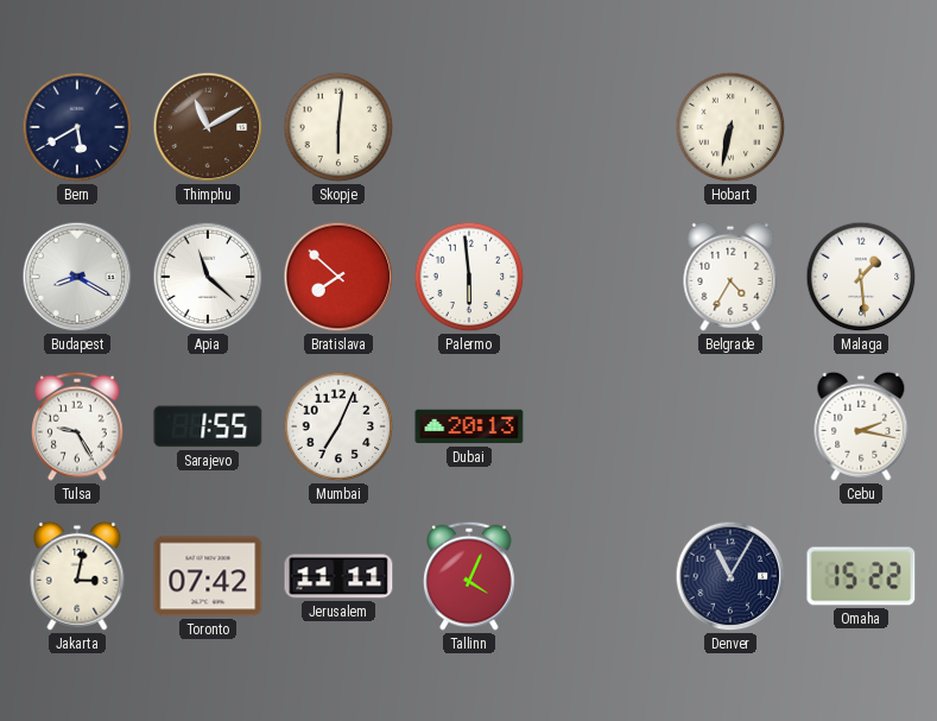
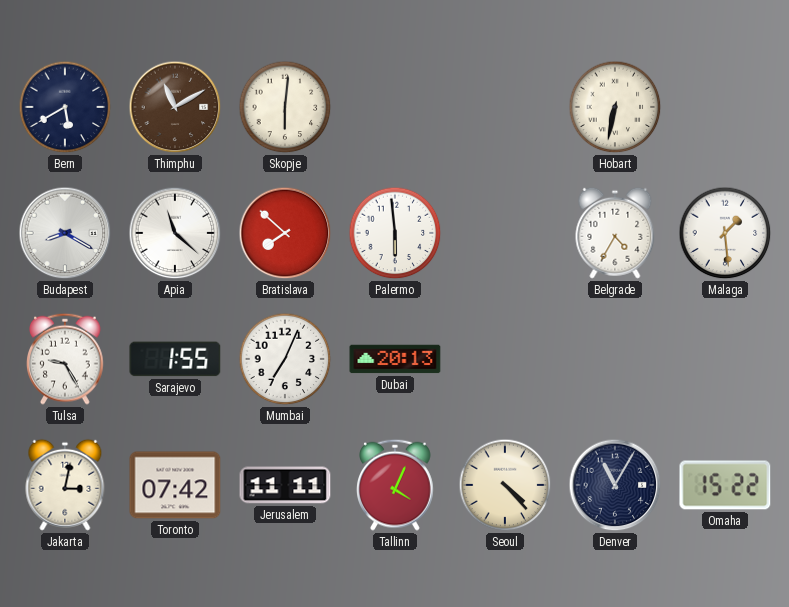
Cebu: 2:17 -> none (861, 426)
Seoul: none -> 4:23 (505, 485)
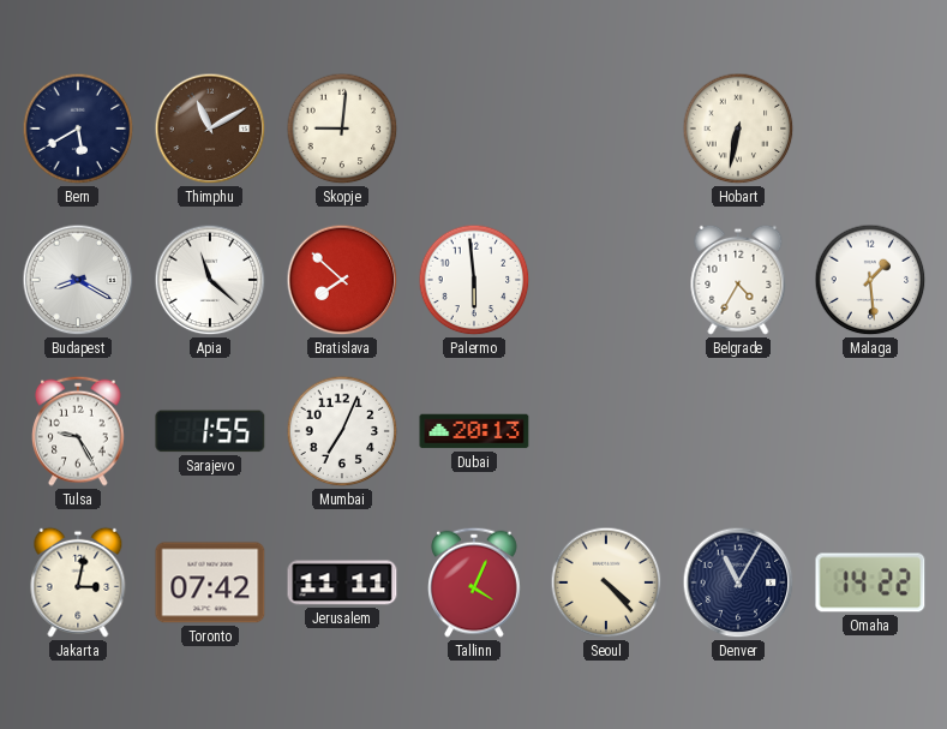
Skopje: 6:01 -> 9:01 (342, 129)
Omaha: 15:22 -> 14:22 (870, 582)
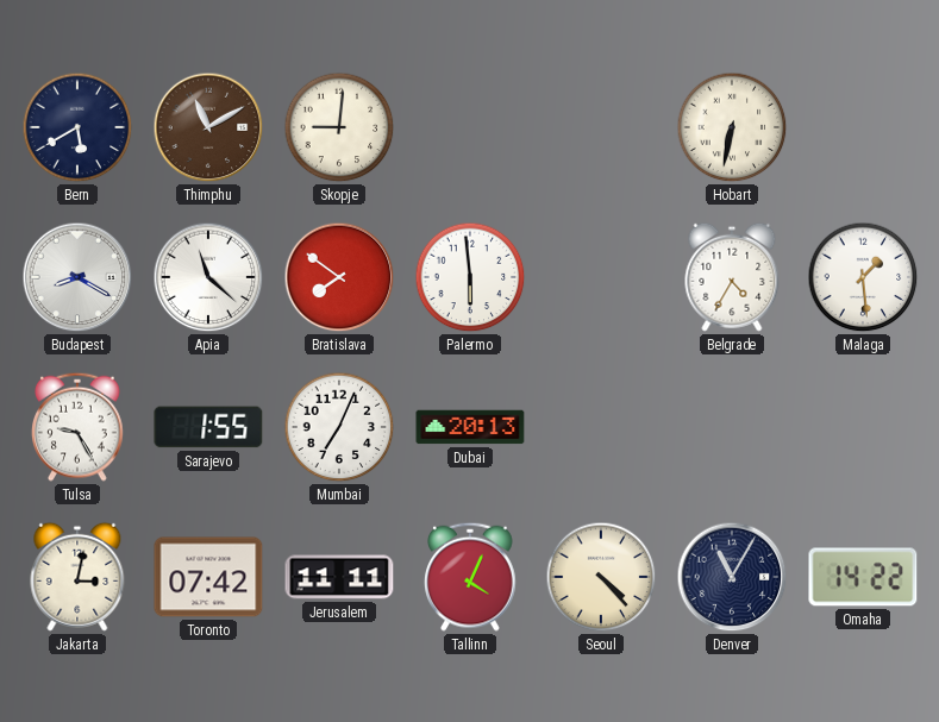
Bratislava: 7:52 -> 7:51 (339, 277)
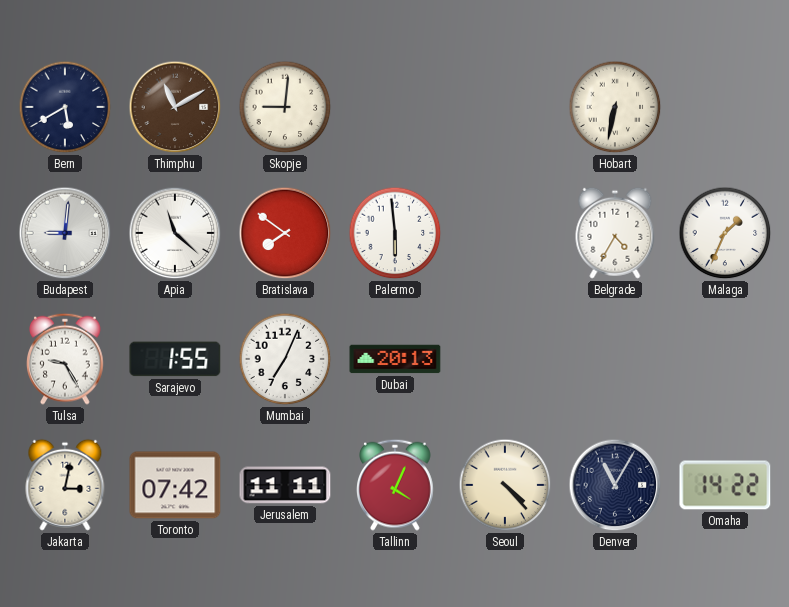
Budapest: 8:20 -> 9:01 (65, 233)
Malaga: 1:29 -> 1:34 (725, 233)
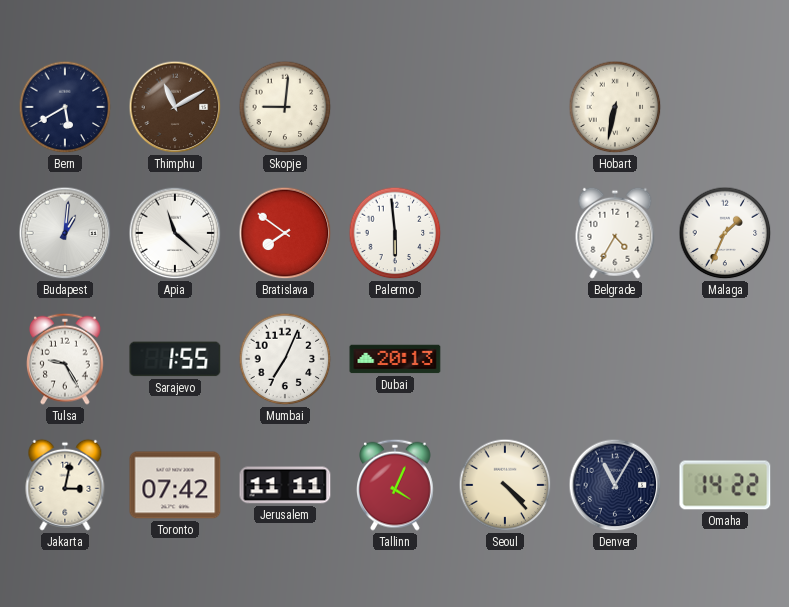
Budapest: 9:01 -> 1:01 (65, 233)
